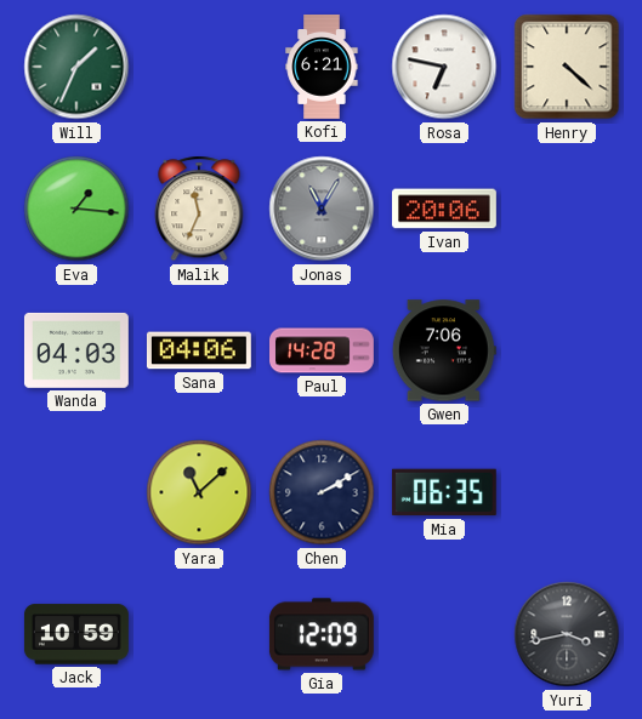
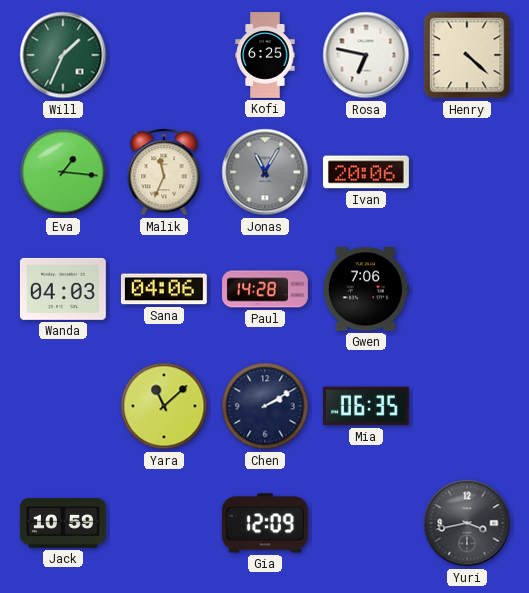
Kofi: 6:21 -> 6:25 (265, 56)
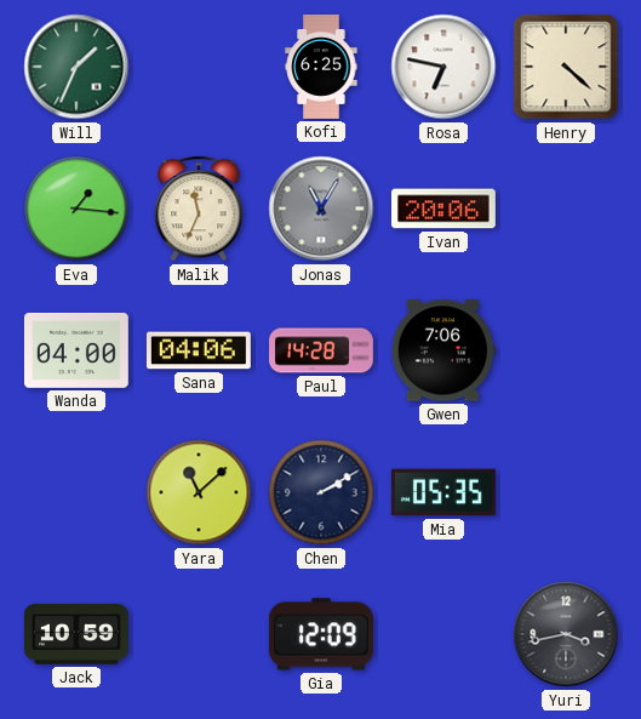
Wanda: 04:03 -> 04:00 (76, 350)
Mia: 06:35 -> 05:35 (443, 492)
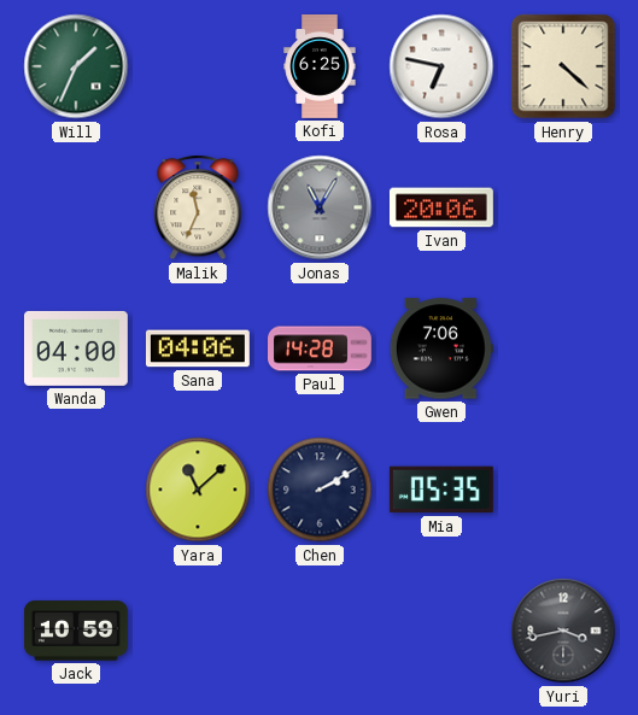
Eva: 1:16 -> none (76, 209)
Gia: 12:09 -> none (321, 634)
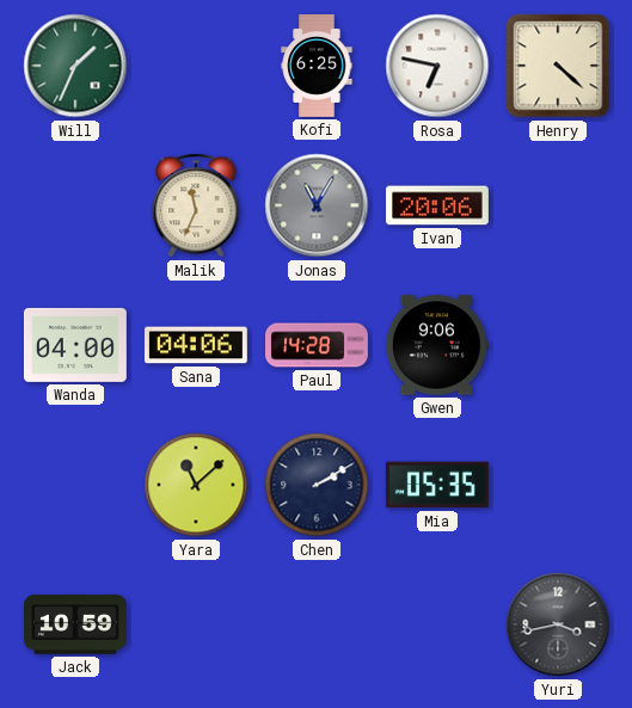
Gwen: 7:06 -> 9:06 (437, 345)
